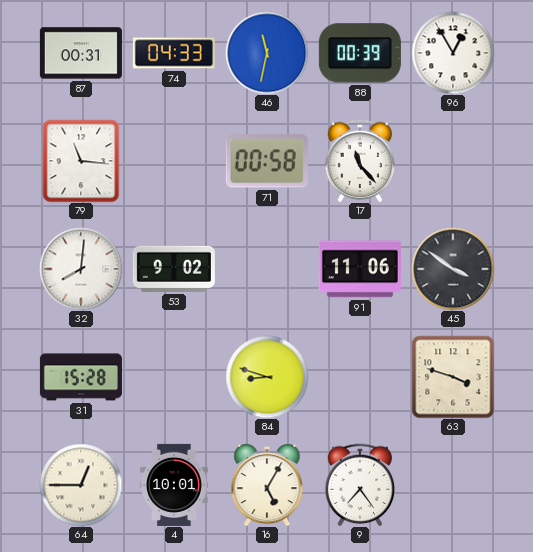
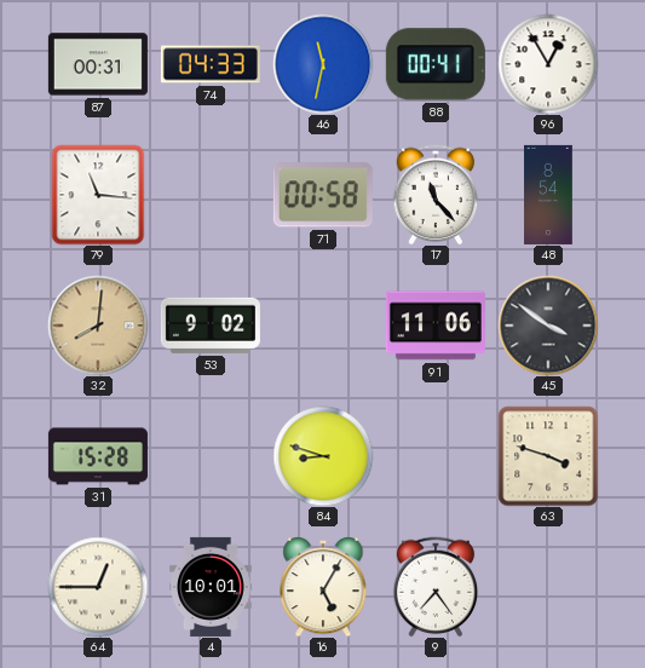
88: 00:39 -> 00:41 (436, 64)
48: none -> 8:54 (548, 195)
32 dial: white -> champagne (98, 326)
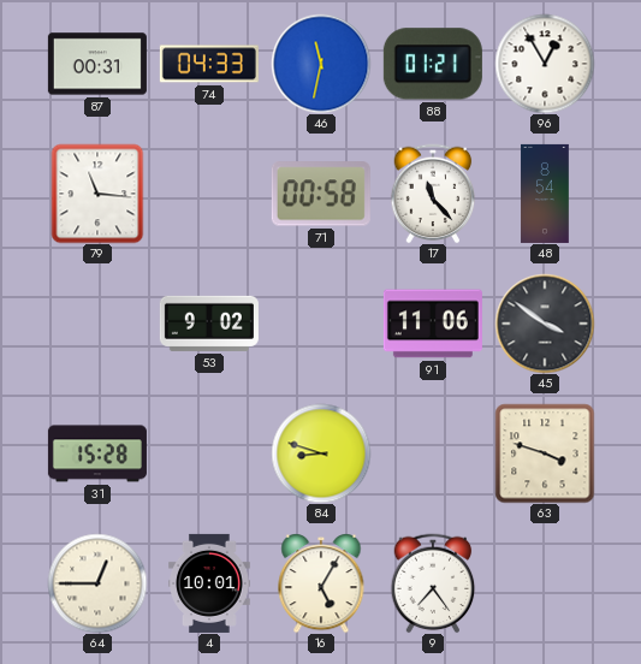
88: 00:41 -> 01:21 (433, 64)
32: 8:01 -> none (98, 326)
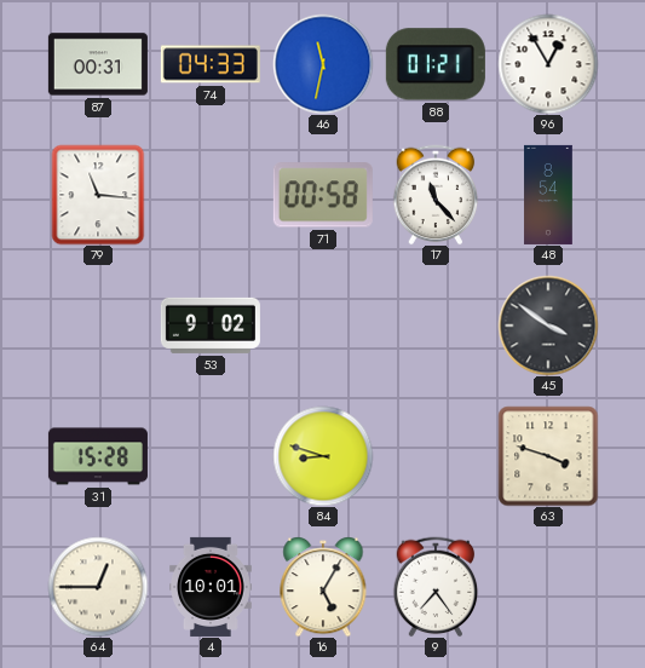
91: 11:06 -> none (433, 324)
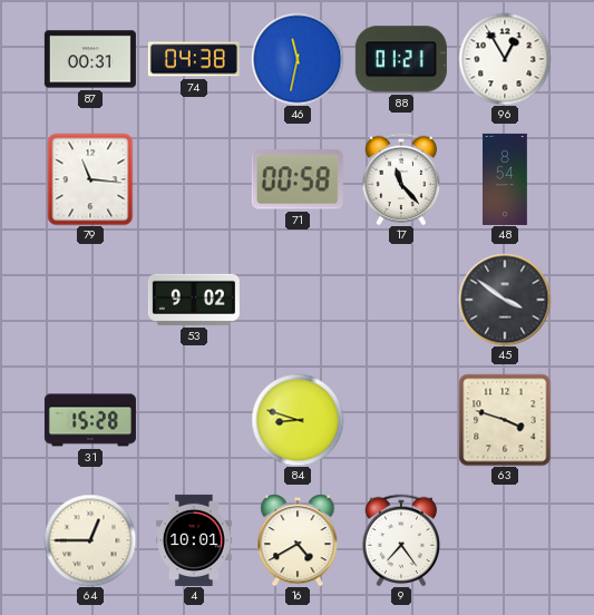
74: 04:33 -> 04:38 (194, 59)
16: 5:05 -> 4:40 (298, 540)
